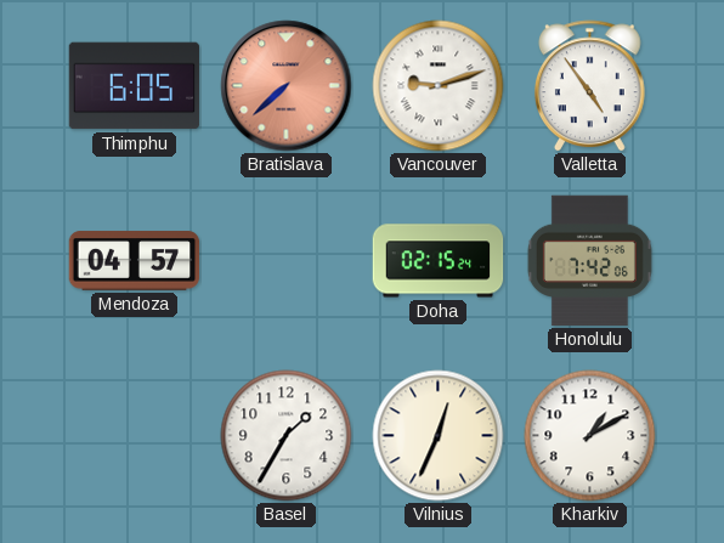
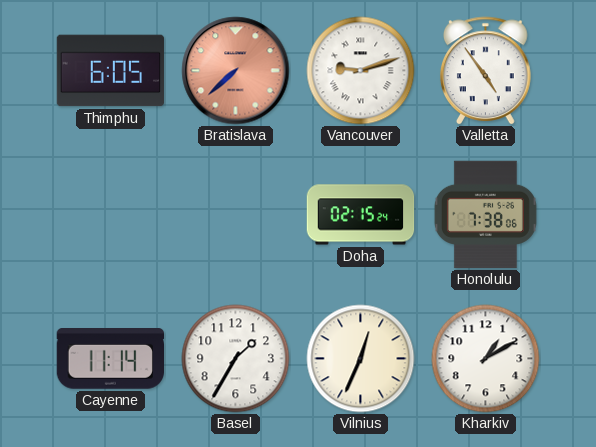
Mendoza: 04:57 -> none (135, 261)
Honolulu: 7:42 -> 7:38 (485, 215)
Cayenne: none -> 11:14 (110, 359)
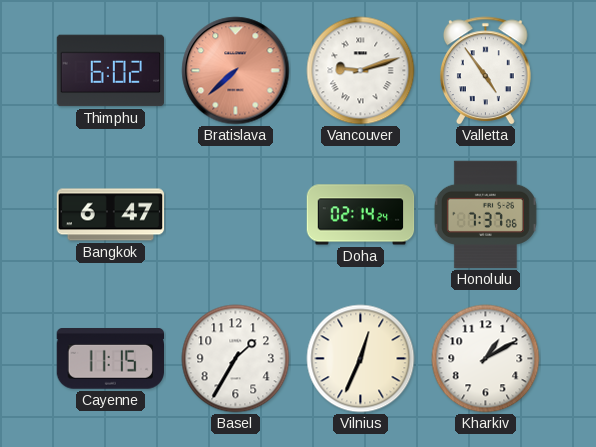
Thimphu: 6:05 -> 6:02 (111, 71)
Bangkok: none -> 6:47 (111, 215)
Doha: 02:15 -> 02:14 (361, 215)
Honolulu: 7:38 -> 7:37 (485, 215)
Cayenne: 11:14 -> 11:15 (110, 359)
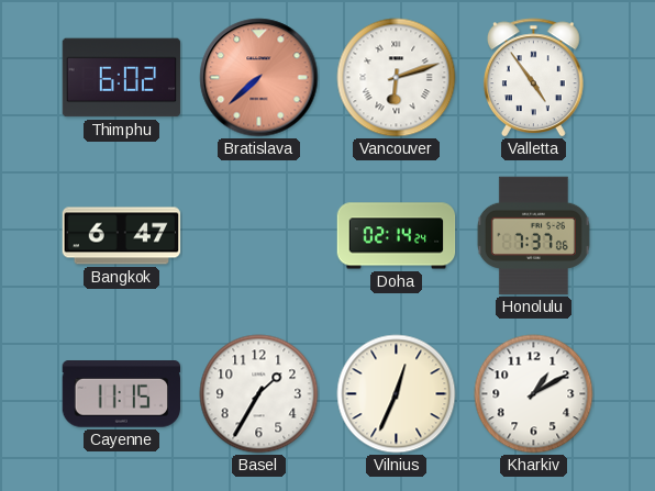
Vancouver: 9:12 -> 6:12 (397, 78)
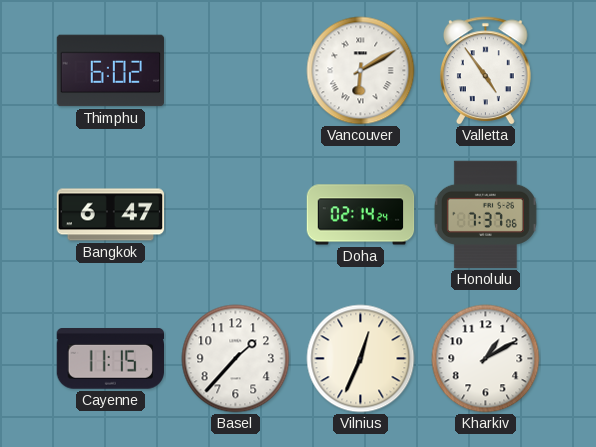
Bratislava: 7:38 -> none (259, 78)
Vancouver: 6:12 -> 6:10 (361, 71)
Basel: 1:35 -> 1:37 (236, 359)
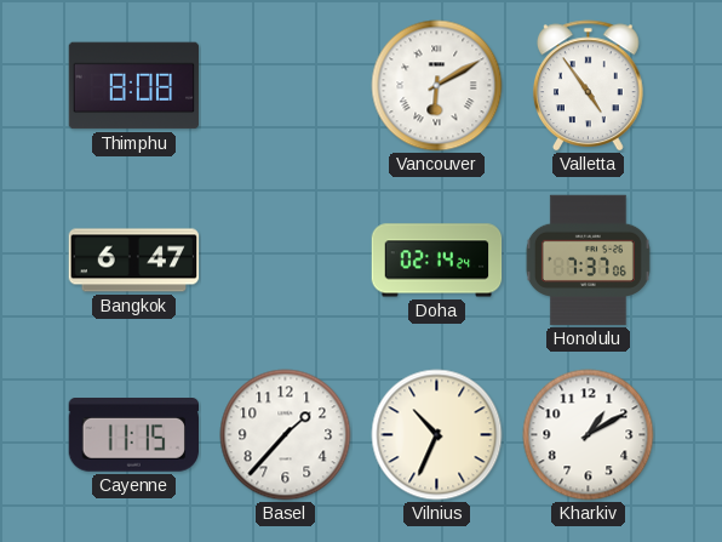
Thimphu: 6:02 -> 8:08 (134, 86)
Vilnius: 12:34 -> 10:34 (437, 435)
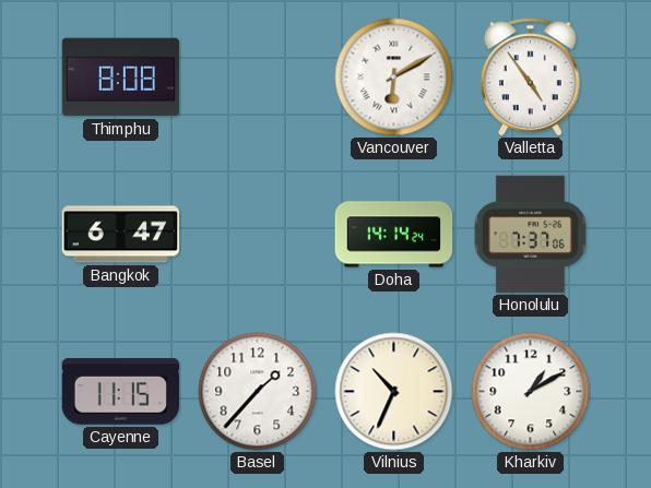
Doha: 02:14 -> 14:14 (394, 235)
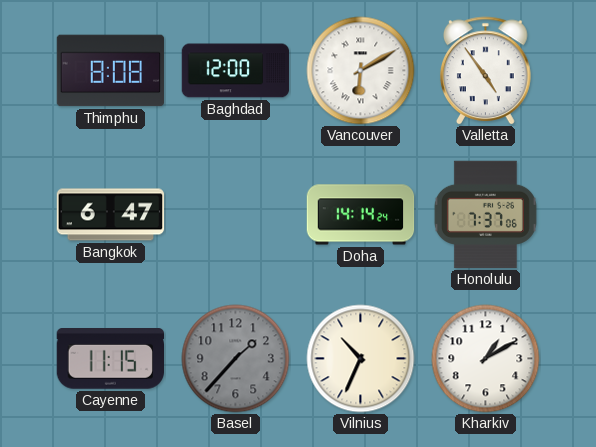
Baghdad: none -> 12:00 (236, 71)
Basel dial: white -> grey (236, 359)
